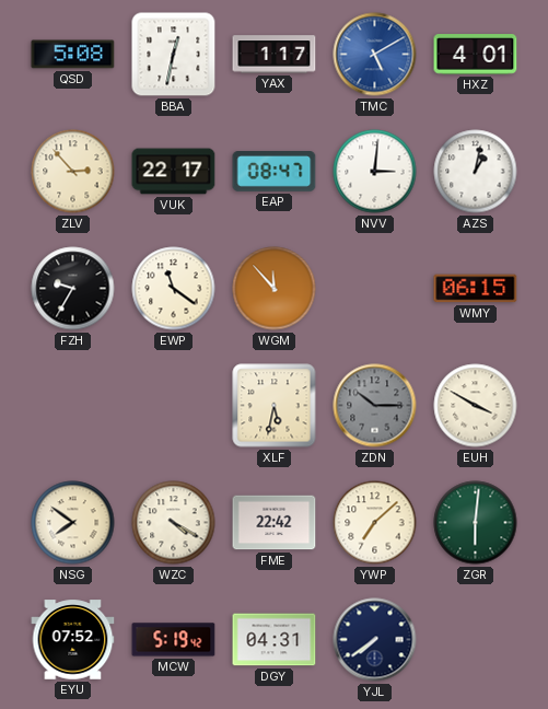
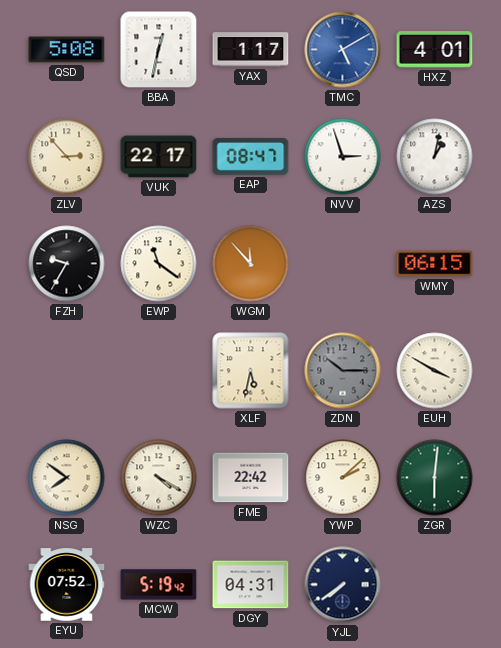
NVV: 3:01 -> 2:57 (343, 157)
YWP: 7:08 -> 2:08 (343, 478)
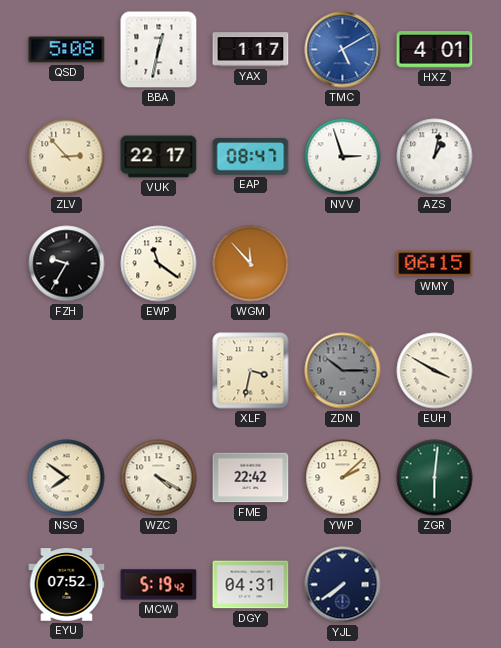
XLF: 5:32 -> 3:32 (251, 371)
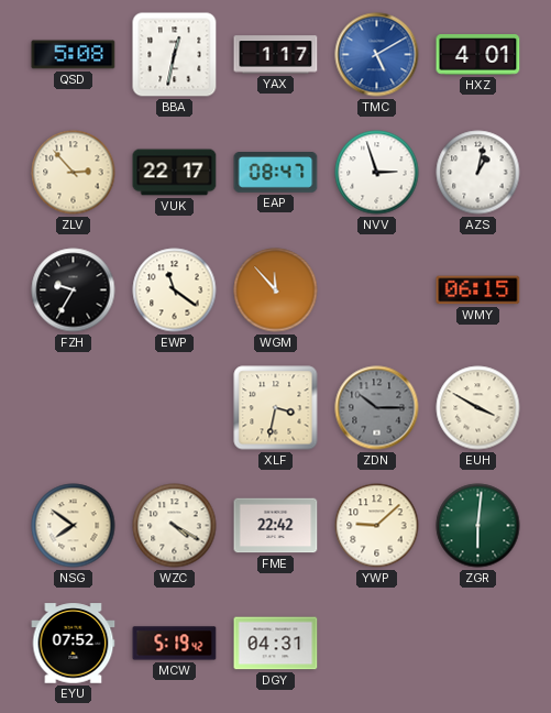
YWP: 2:08 -> 9:08 (377, 526)
YJL: 7:39 -> none (343, 585)
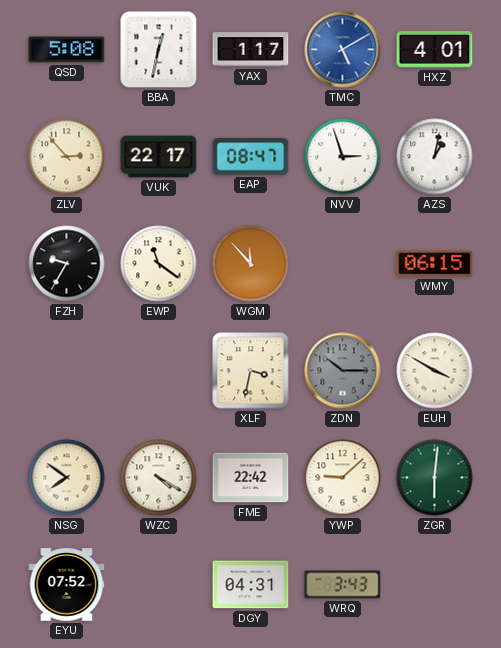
MCW: 5:19 -> none (175, 644)
WRQ: none -> 3:43 (343, 585)
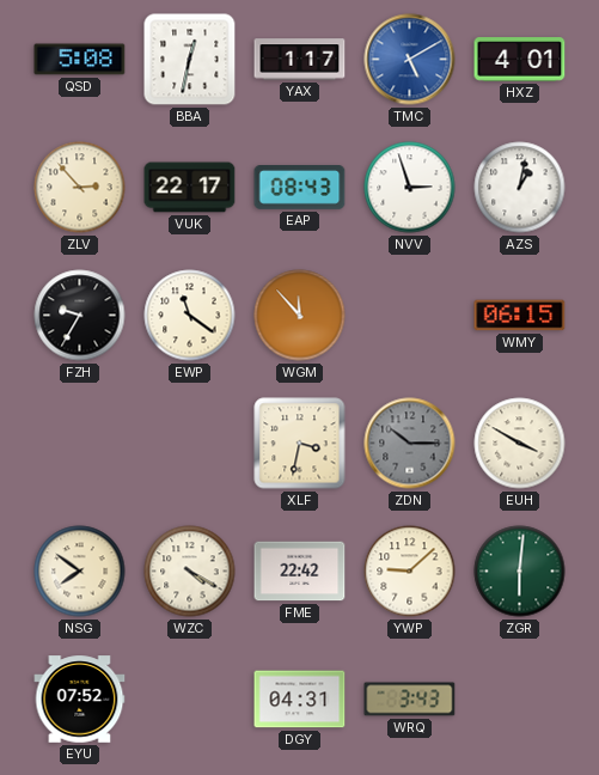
EAP: 08:47 -> 08:43 (300, 188)
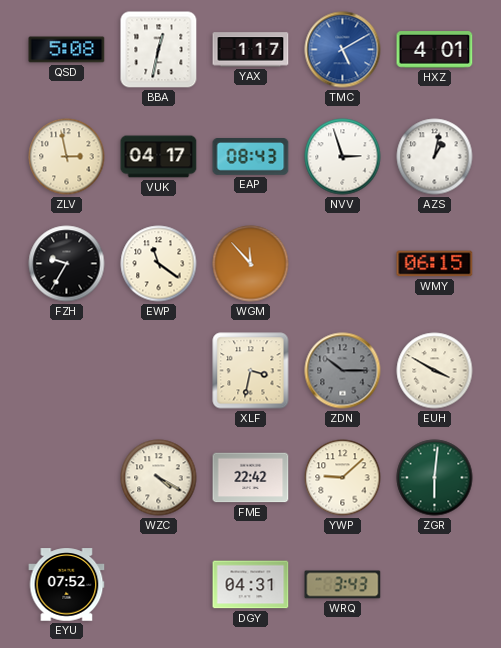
ZLV: 2:53 -> 2:58 (67, 157)
VUK: 22:17 -> 04:17 (159, 157)
NSG: 7:51 -> none (80, 572)
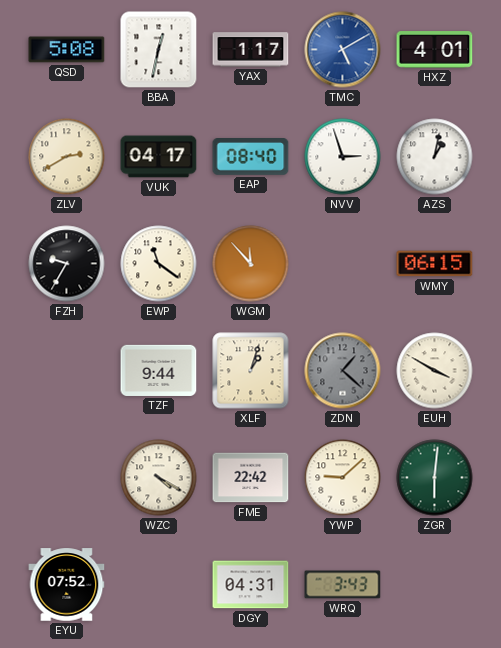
ZLV: 2:58 -> 2:40 (67, 157)
EAP: 08:43 -> 08:40 (251, 157)
TZF: none -> 9:44 (159, 370)
XLF: 3:32 -> 1:03 (251, 371)
ZDN: 10:15 -> 1:22 (343, 371)
